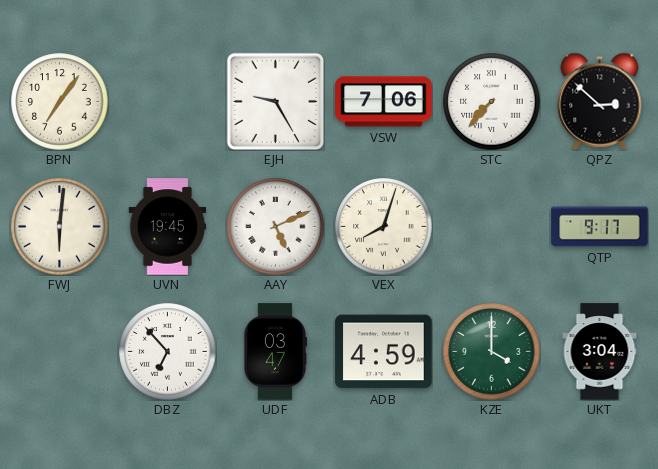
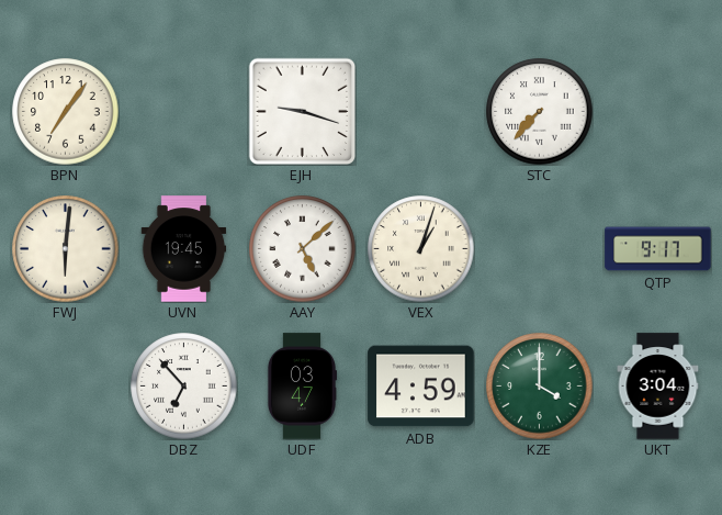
EJH: 9:25 -> 9:18 (302, 111)
VSW: 7:06 -> none (384, 102)
QPZ: 2:52 -> none (600, 101)
AAY: 5:11 -> 5:08 (303, 249)
VEX: 8:03 -> 1:03 (421, 249)
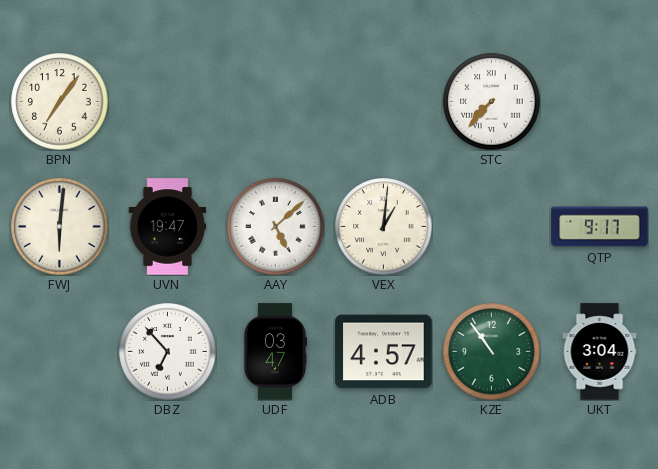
EJH: 9:18 -> none (302, 111)
UVN: 19:45 -> 19:47 (168, 227)
VEX: 1:03 -> 1:01 (384, 227)
ADB: 4:59 -> 4:57 (384, 352)
KZE: 4:00 -> 10:54 (492, 352)
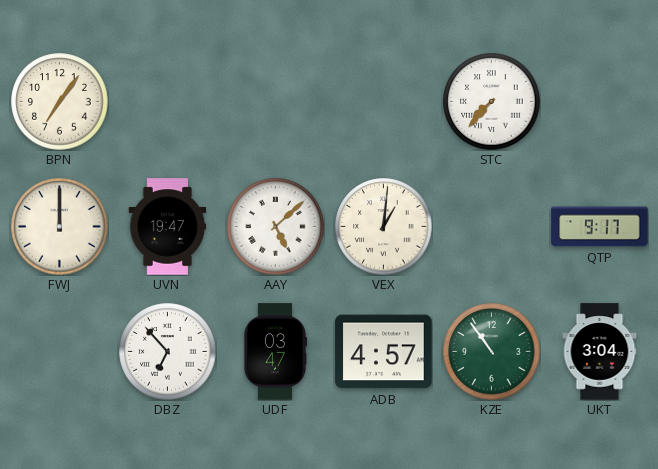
FWJ: 6:01 -> 12:00 (60, 227)
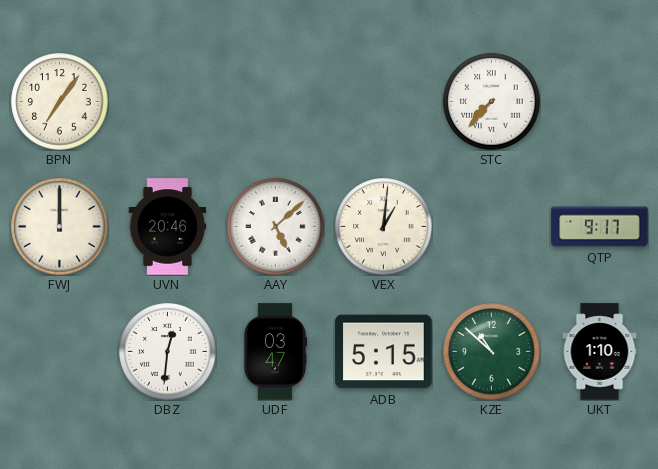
UVN: 19:47 -> 20:46 (168, 227)
DBZ: 6:53 -> 12:31 (168, 352)
ADB: 4:57 -> 5:15 (384, 352)
KZE: 10:54 -> 10:52 (492, 352)
UKT: 3:04 -> 1:10 (600, 352)
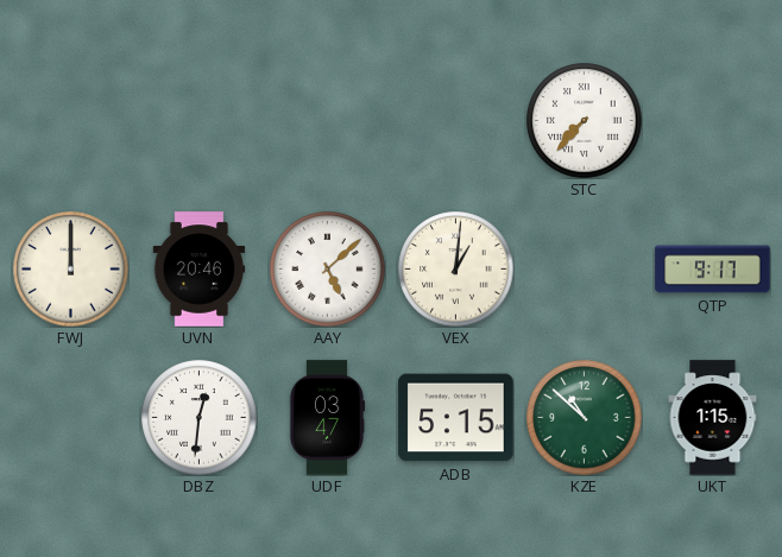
BPN: 7:06 -> none (60, 102)
UKT: 1:10 -> 1:15 (713, 418)
